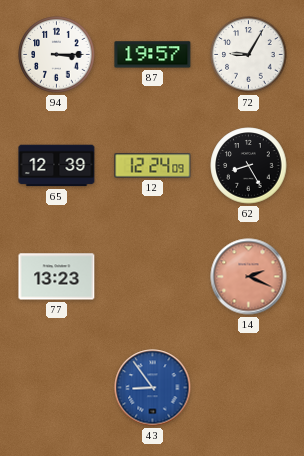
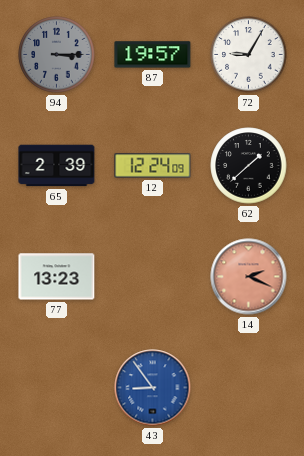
94 dial: white -> grey (57, 55)
65: 12:39 -> 2:39 (57, 166)
62: 8:25 -> 1:38 (249, 166)
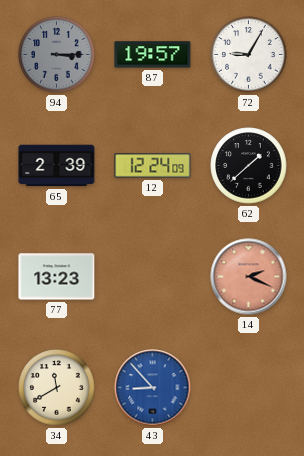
34: none -> 11:40 (57, 388)
43: 8:54 -> 8:53 (153, 388)
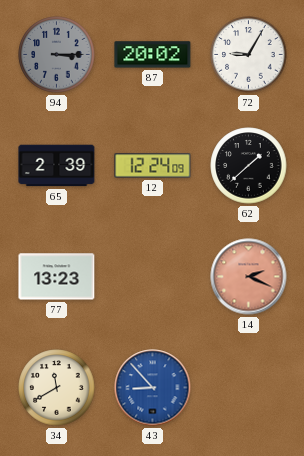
87: 19:57 -> 20:02 (153, 55)
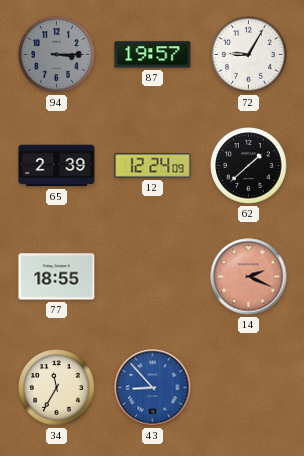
87: 20:02 -> 19:57 (153, 55)
77: 13:23 -> 18:55 (57, 277)
34: 11:40 -> 11:35 (57, 388)
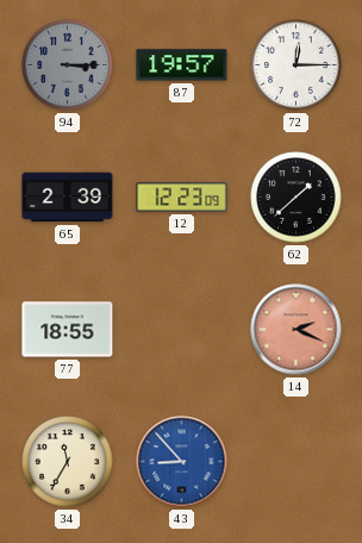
72: 9:05 -> 12:15 (297, 65)
12: 12:24 -> 12:23 (182, 198)
